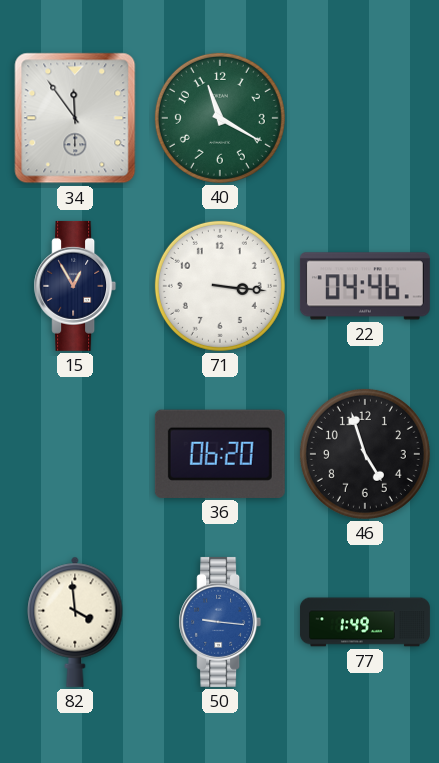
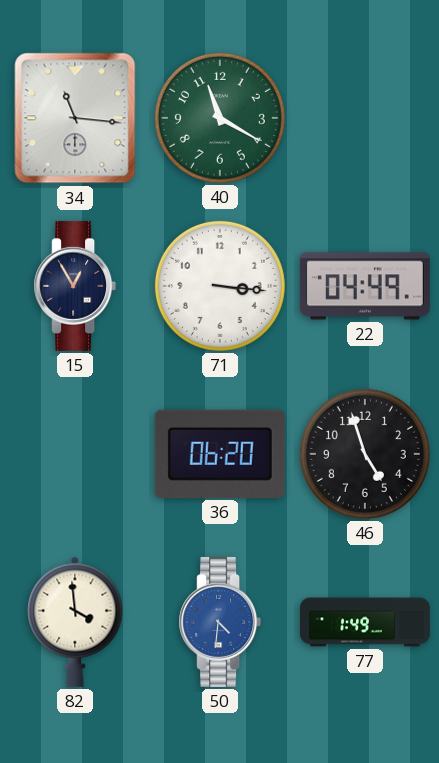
34: 11:54 -> 11:16 (75, 118)
22: 04:46 -> 04:49 (365, 286)
50: 9:16 -> 4:31 (220, 622)
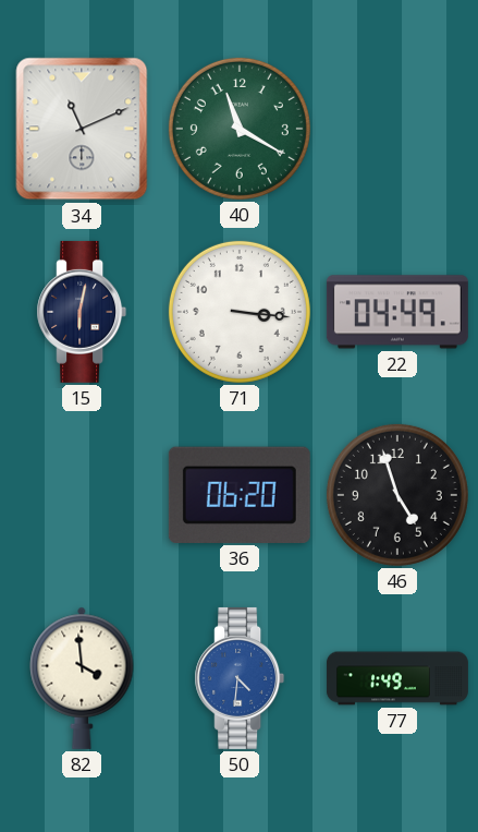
34: 11:16 -> 11:11 (82, 129)
15: 12:55 -> 6:02 (82, 312)
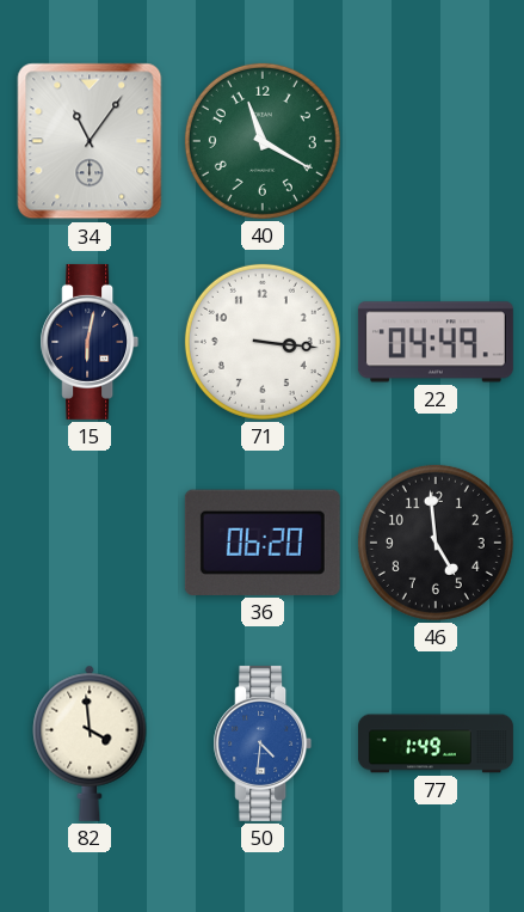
34: 11:11 -> 11:06 (90, 141)
46: 4:57 -> 4:59 (436, 543)
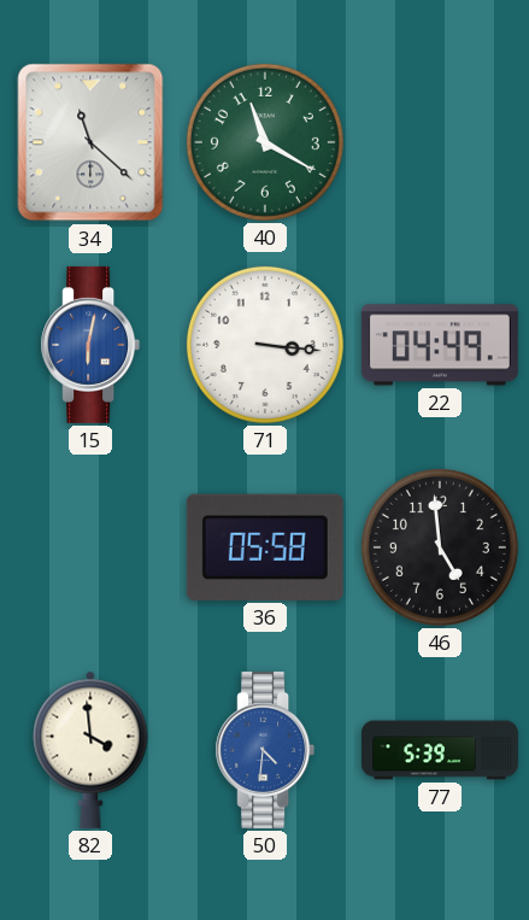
34: 11:06 -> 11:22 (90, 142)
15 dial: navy -> blue (90, 345)
36: 06:20 -> 05:58 (265, 547)
77: 1:49 -> 5:39 (440, 750)
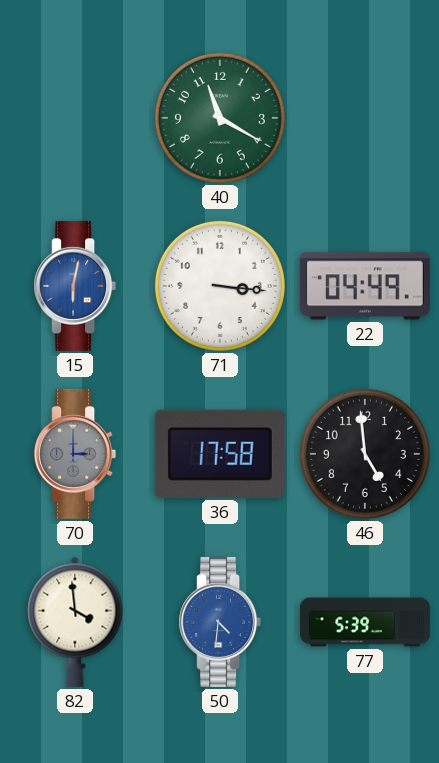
34: 11:22 -> none (90, 142)
70: none -> 3:00 (75, 454)
36: 05:58 -> 17:58 (220, 454)
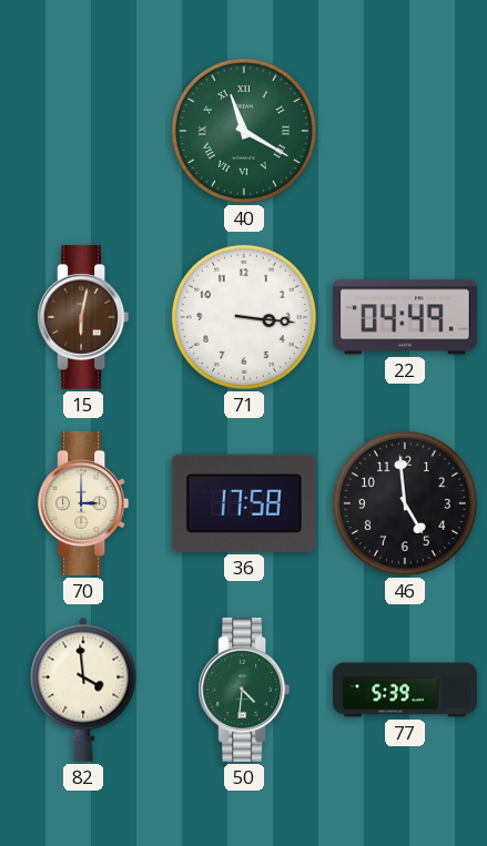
40 numerals: Arabic -> Roman (244, 131)
15 dial: blue -> brown (83, 317)
70 dial: grey -> cream (83, 503)
50 dial: blue -> green (244, 690)
